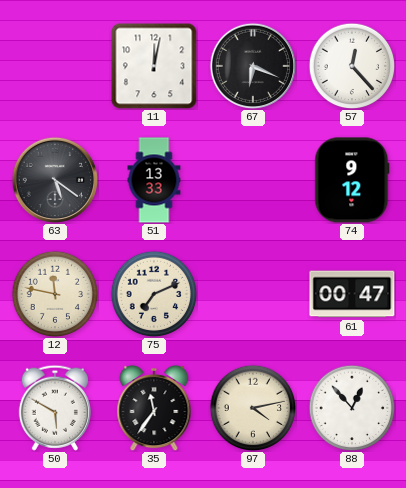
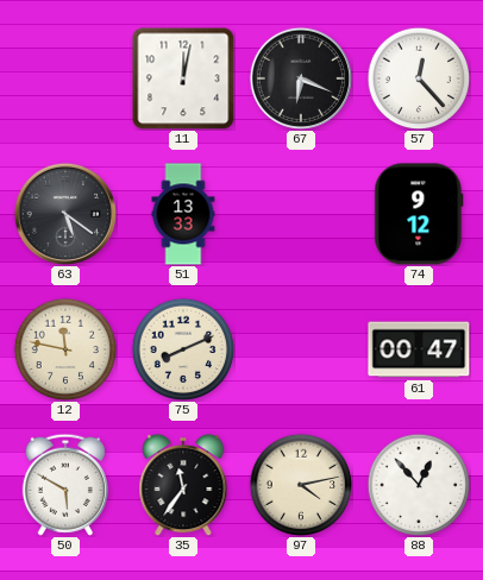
75: 7:11 -> 8:11 (183, 349)
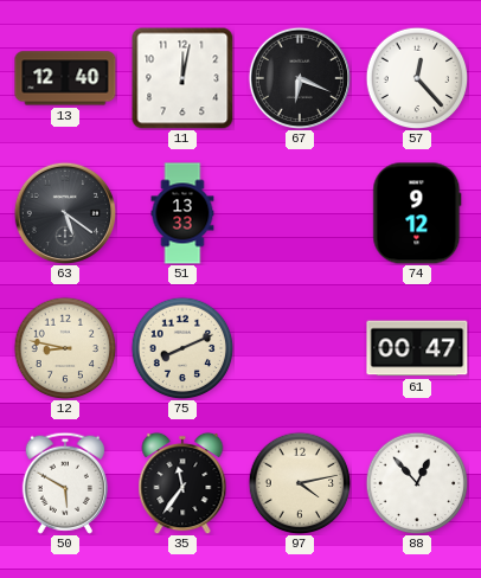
13: none -> 12:40 (65, 78)
12: 11:47 -> 8:47 (65, 348)
